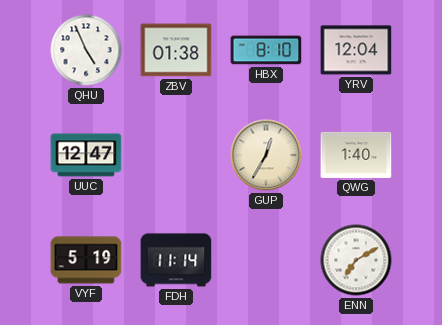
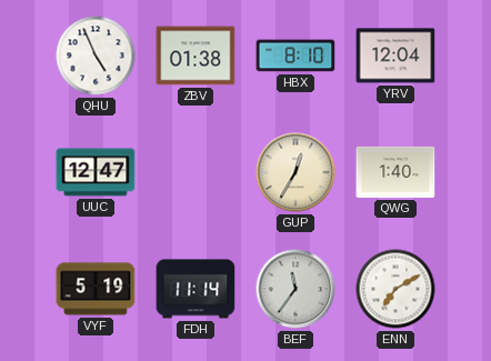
BEF: none -> 11:36 (295, 289)
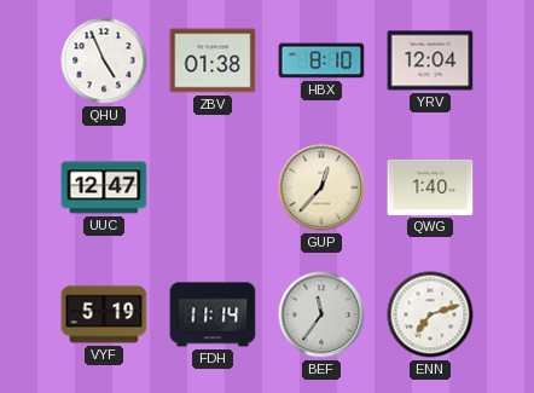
GUP: 12:35 -> 12:37 (321, 187)
ENN: 7:10 -> 7:12 (430, 314)
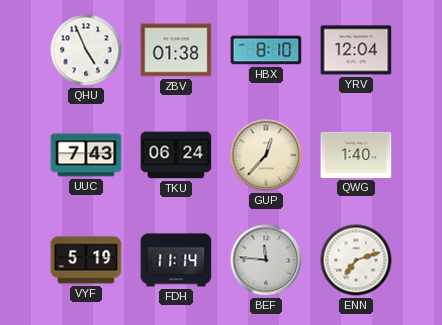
UUC: 12:47 -> 7:43 (86, 155)
TKU: none -> 06:24 (176, 155)
BEF: 11:36 -> 11:46 (266, 260)
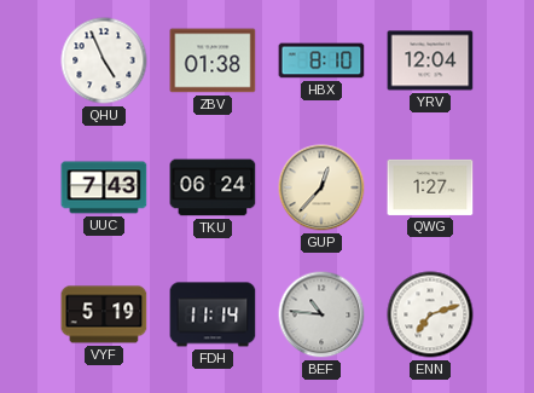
QWG: 1:40 -> 1:27 (430, 187)
BEF: 11:46 -> 10:46 (321, 314)
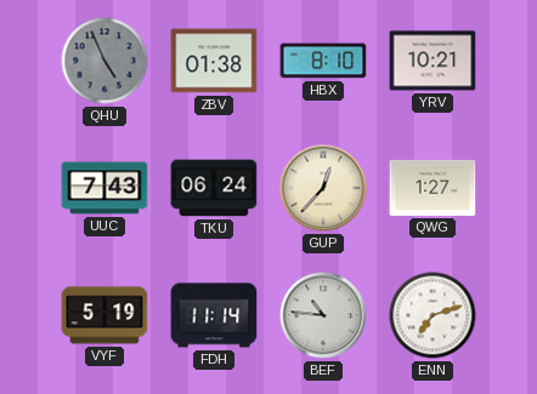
QHU dial: white -> grey (104, 61)
YRV: 12:04 -> 10:21 (433, 61)
